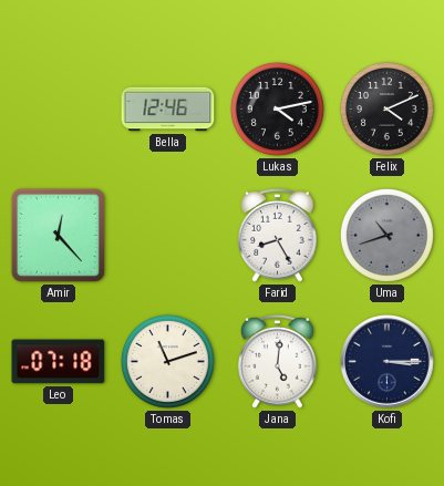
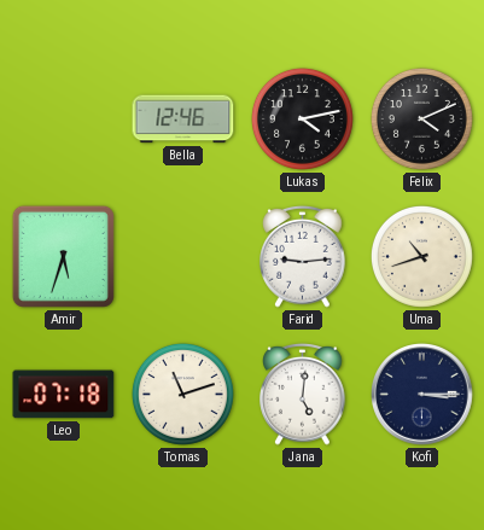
Amir: 12:23 -> 5:33 (63, 256)
Farid: 8:25 -> 9:14 (303, 256)
Uma dial: grey -> cream (421, 256)
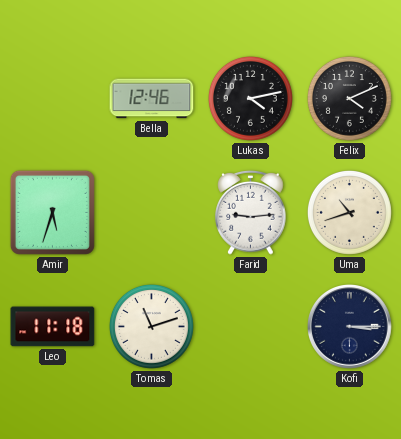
Leo: 07:18 -> 11:18 (53, 327)
Jana: 5:01 -> none (303, 394)
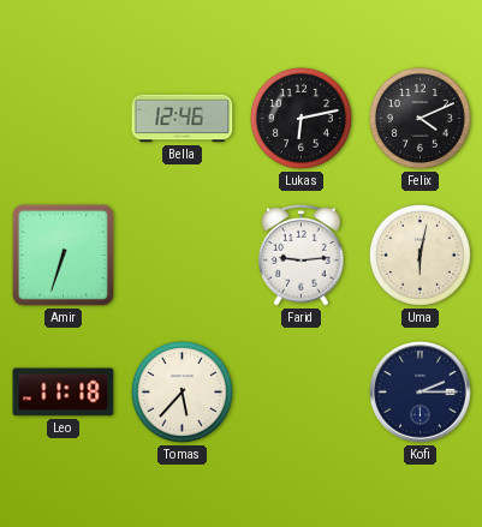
Lukas: 4:13 -> 6:13 (300, 118)
Amir: 5:33 -> 6:33 (63, 254)
Uma: 10:42 -> 6:02 (419, 254)
Tomas: 11:12 -> 5:37 (182, 391)
Kofi: 3:15 -> 2:15 (421, 393)
